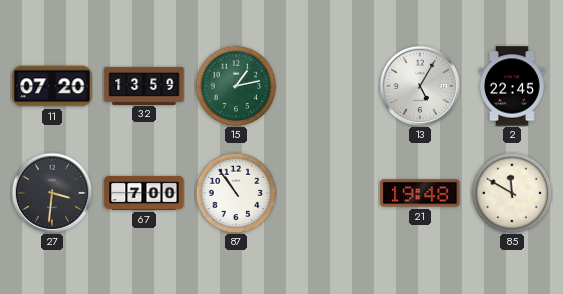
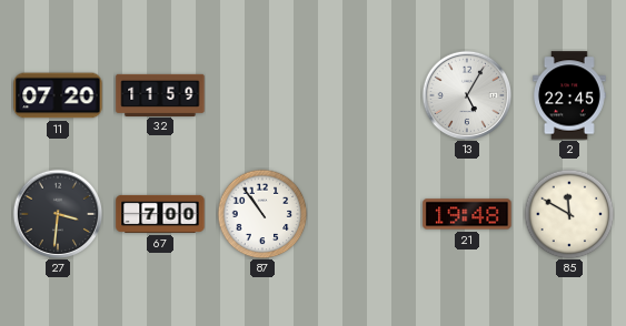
32: 13:59 -> 11:59 (160, 94)
15: 1:13 -> none (236, 86)
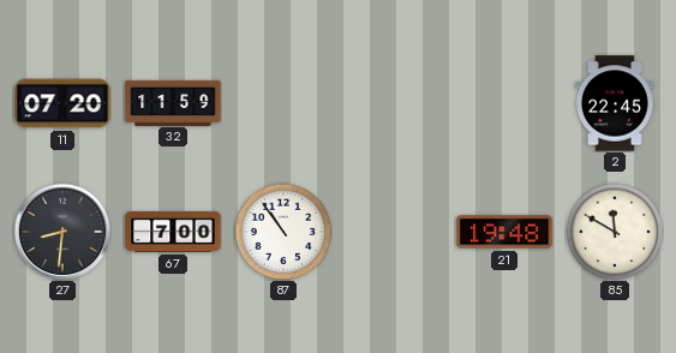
13: 5:05 -> none (467, 95)
27: 3:31 -> 8:31 (62, 232)
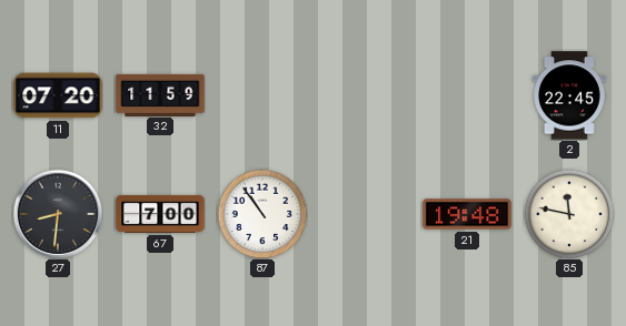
85: 11:50 -> 11:47 (569, 214)
